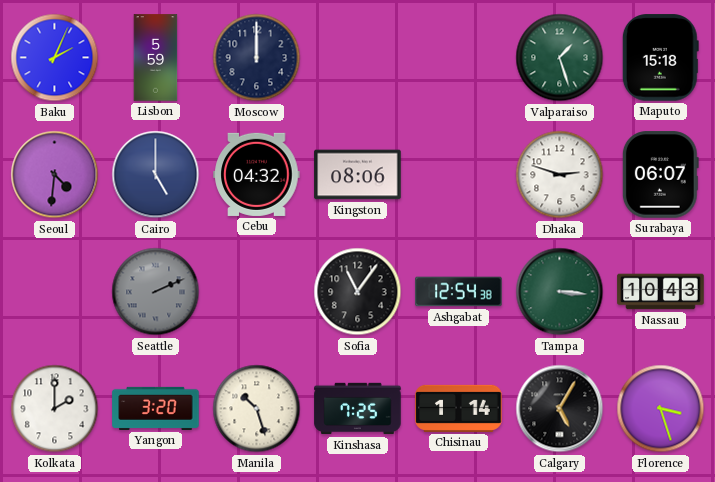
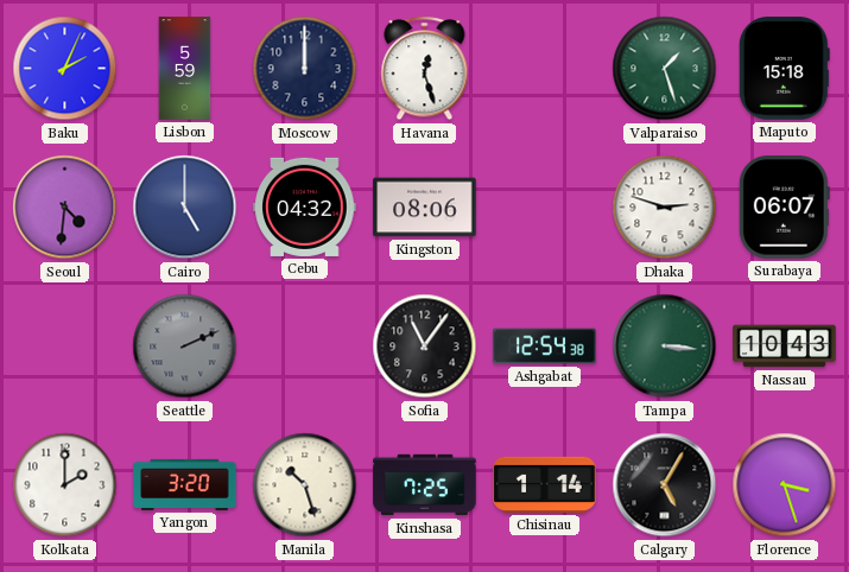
Havana: none -> 12:27 (425, 69)
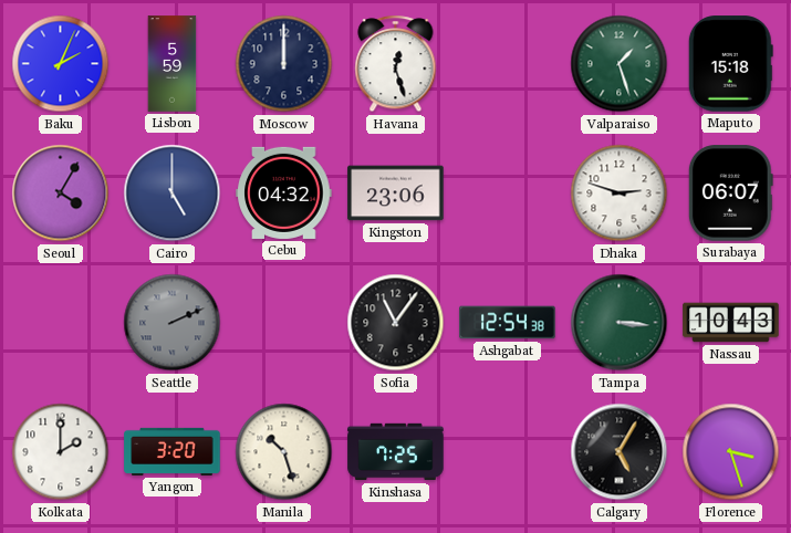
Seoul: 4:31 -> 4:05 (61, 194)
Kingston: 08:06 -> 23:06 (396, 194)
Chisinau: 1:14 -> none (545, 484)
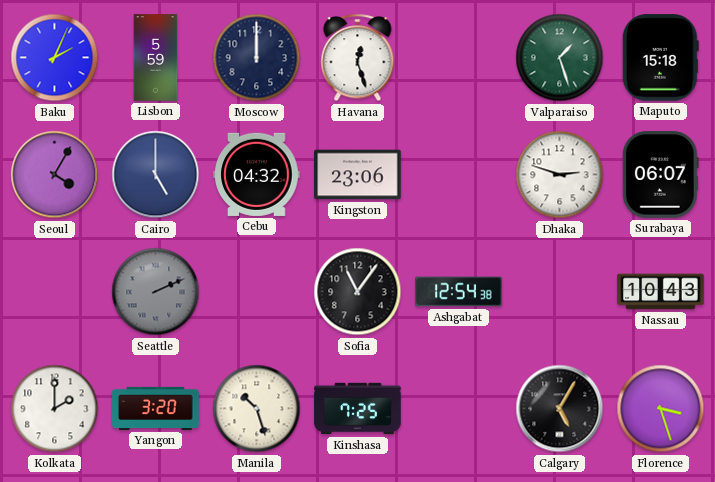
Tampa: 3:16 -> none (620, 323)
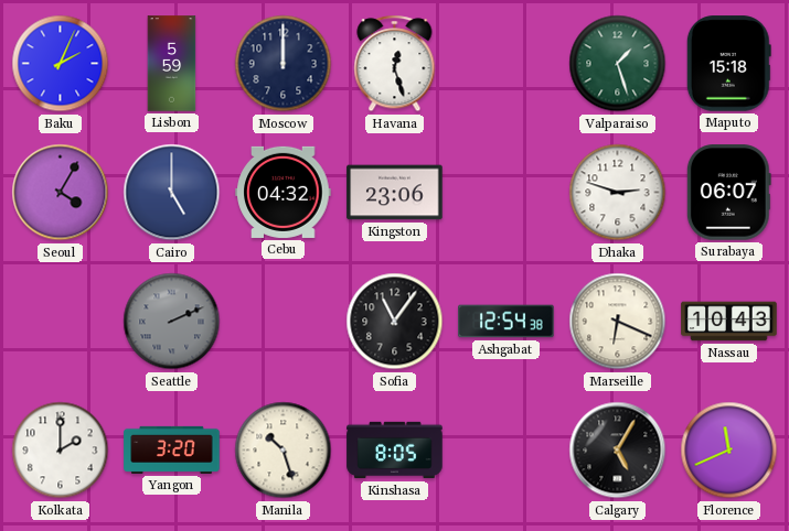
Marseille: none -> 6:19 (618, 322)
Kinshasa: 7:25 -> 8:05 (395, 451)
Florence: 3:27 -> 11:41 (729, 451)
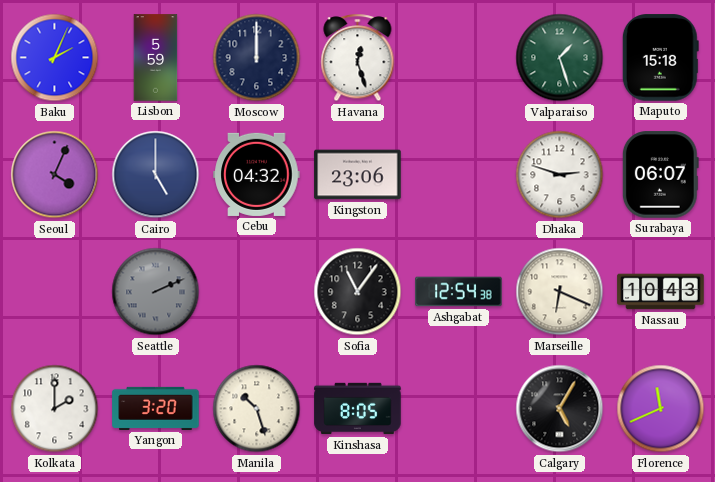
Seoul: 4:05 -> 4:04 (55, 175)
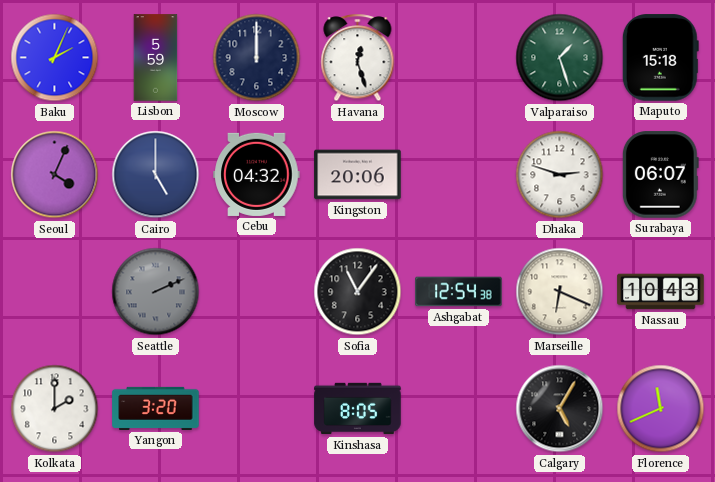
Kingston: 23:06 -> 20:06 (358, 175)
Manila: 10:27 -> none (257, 409)
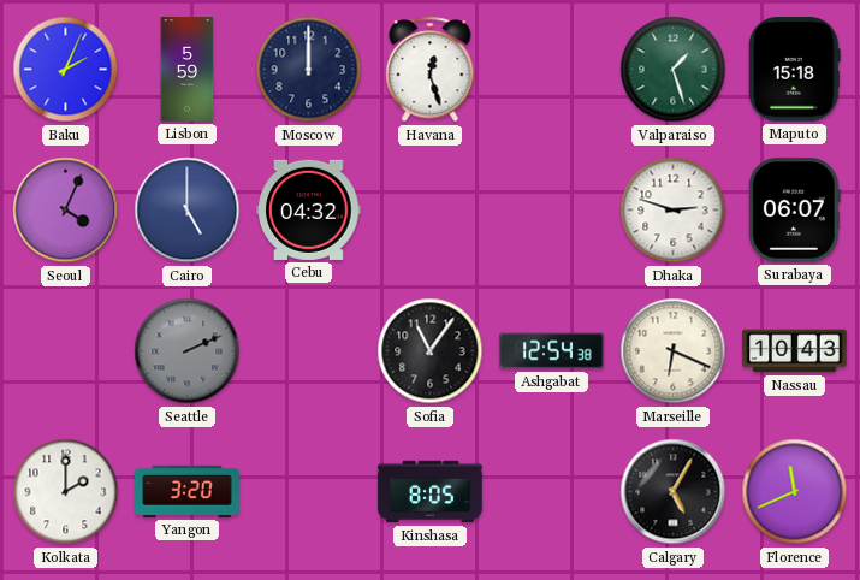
Kingston: 20:06 -> none (358, 175)
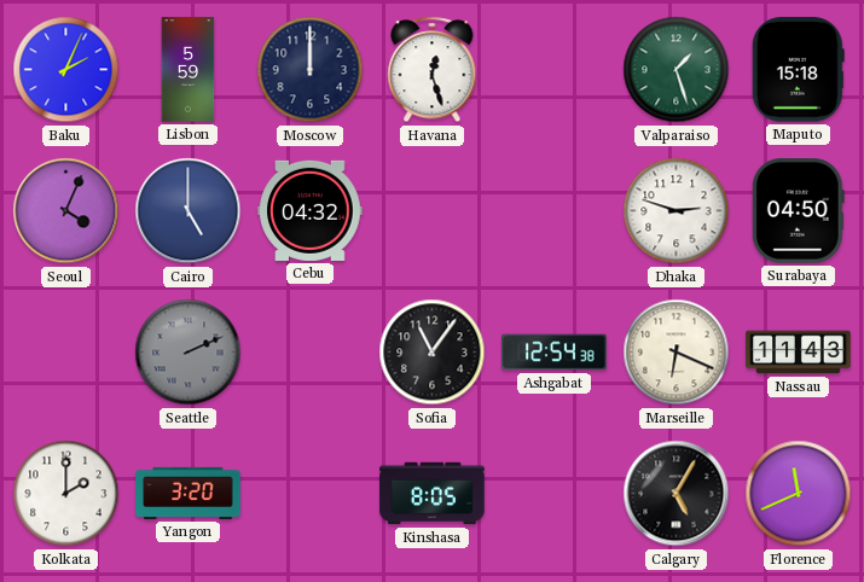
Surabaya: 06:07 -> 04:50 (798, 211)
Nassau: 10:43 -> 11:43 (799, 353)
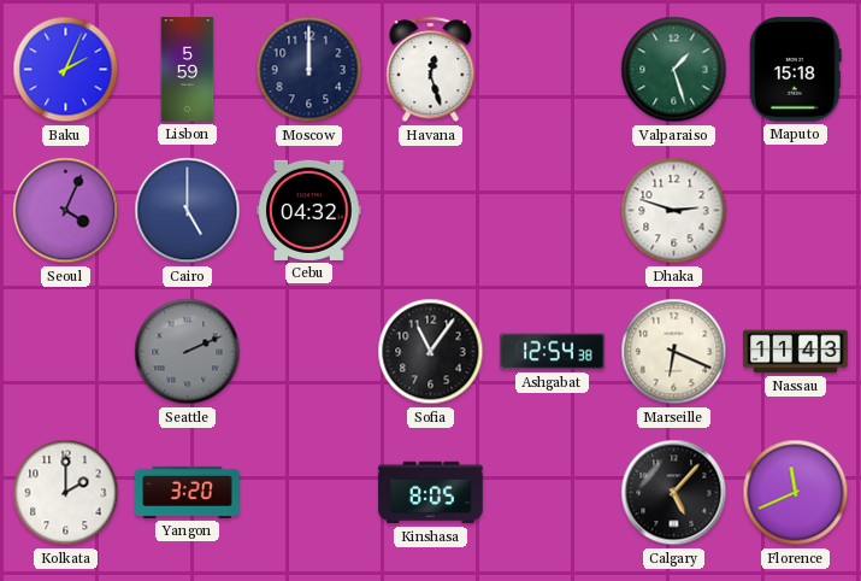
Surabaya: 04:50 -> none (798, 211)
Calgary: 5:05 -> 5:07 (674, 493)
